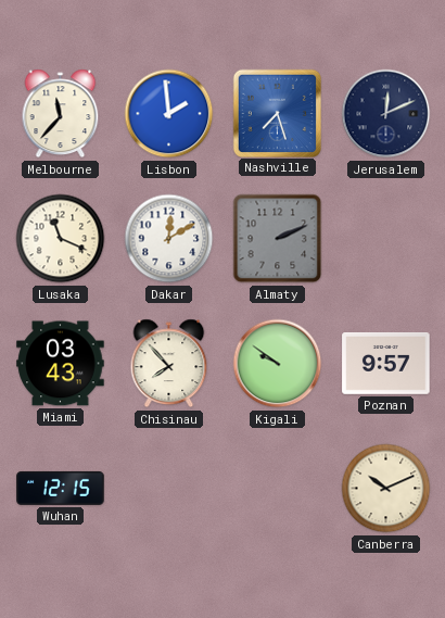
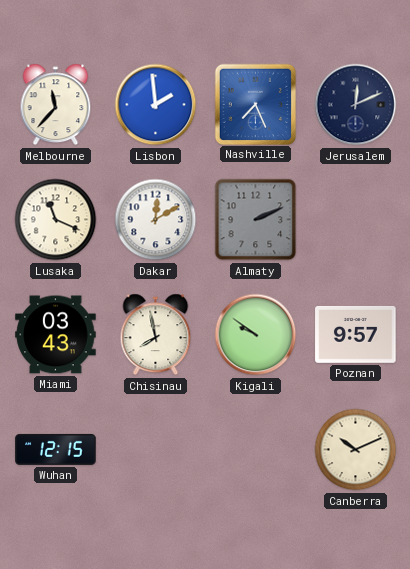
Nashville: 7:27 -> 7:26 (255, 104)
Chisinau: 7:53 -> 7:58 (156, 335)
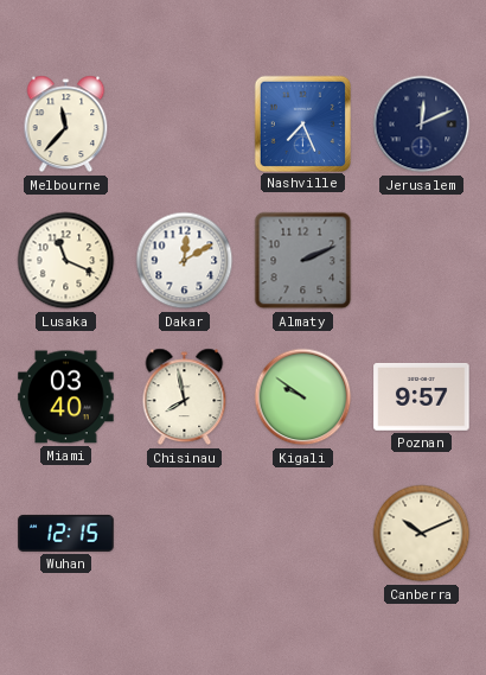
Lisbon: 1:59 -> none (156, 105)
Miami: 03:43 -> 03:40 (66, 397)
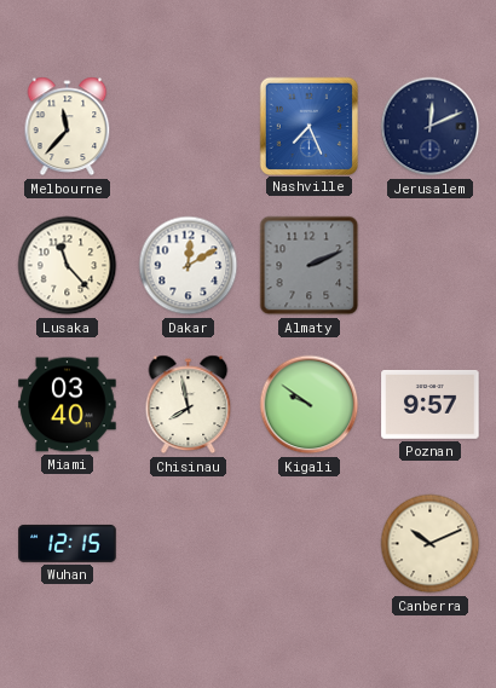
Lusaka: 11:19 -> 11:23 (68, 266)
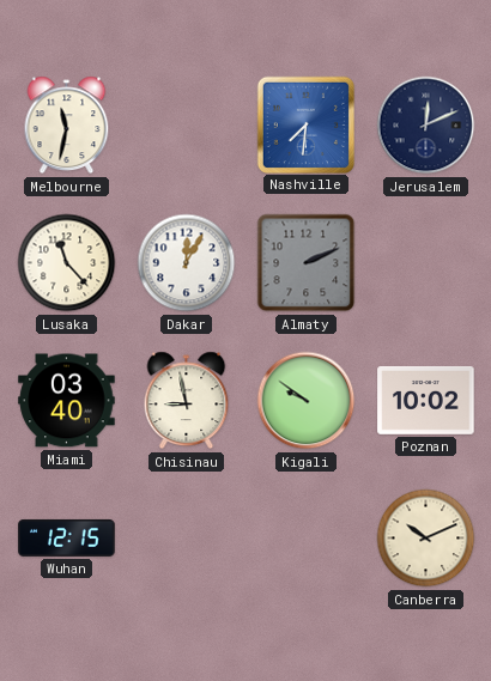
Melbourne: 11:37 -> 11:32 (67, 126)
Nashville: 7:26 -> 7:31 (305, 124)
Dakar: 12:10 -> 12:05 (187, 263)
Chisinau: 7:58 -> 8:58 (187, 401)
Poznan: 9:57 -> 10:02 (426, 400)
